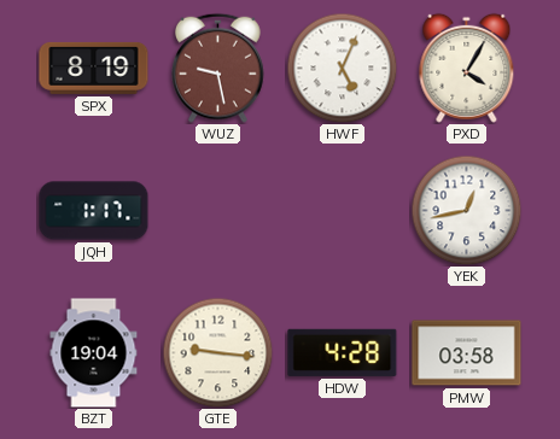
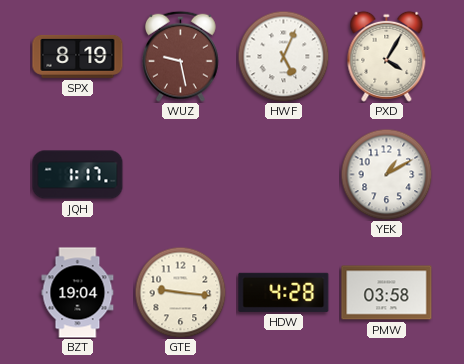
YEK: 12:43 -> 1:10 (386, 174)
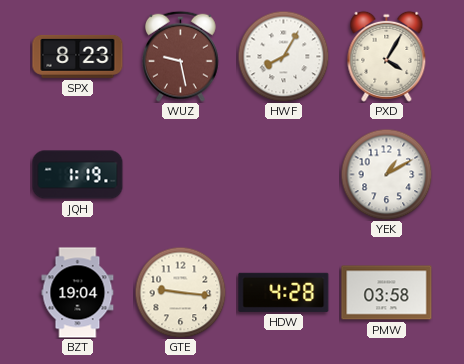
SPX: 8:19 -> 8:23 (78, 56)
HWF: 5:04 -> 8:05 (283, 56)
JQH: 1:17 -> 1:19 (78, 175)
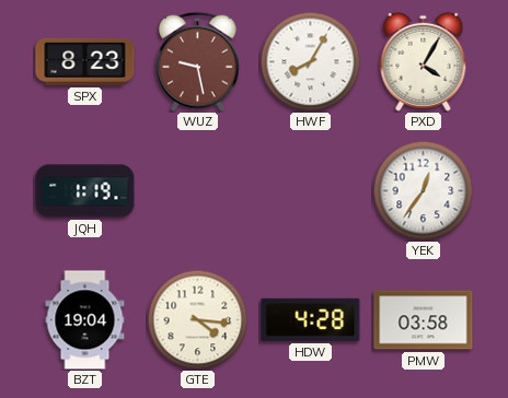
YEK: 1:10 -> 12:36 (423, 190)
GTE: 9:16 -> 4:16 (197, 319)
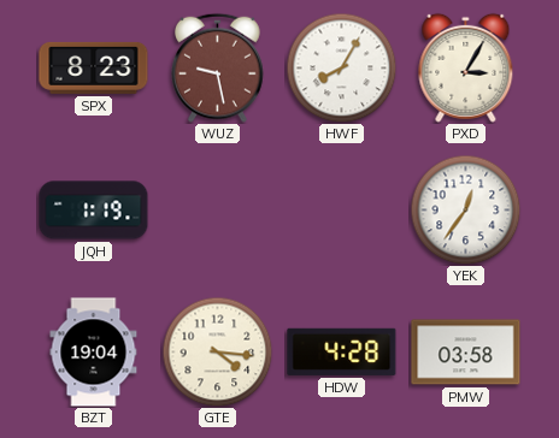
PXD: 4:05 -> 3:05 (466, 67)
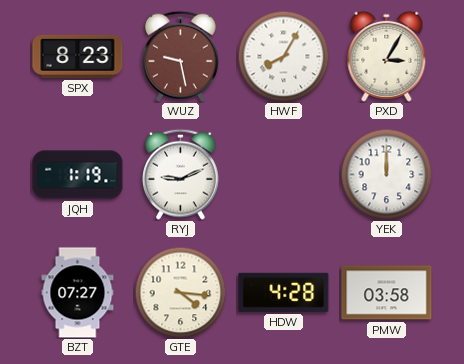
RYJ: none -> 9:11 (181, 174)
YEK: 12:36 -> 12:00 (386, 174)
BZT: 19:04 -> 07:27 (78, 293)
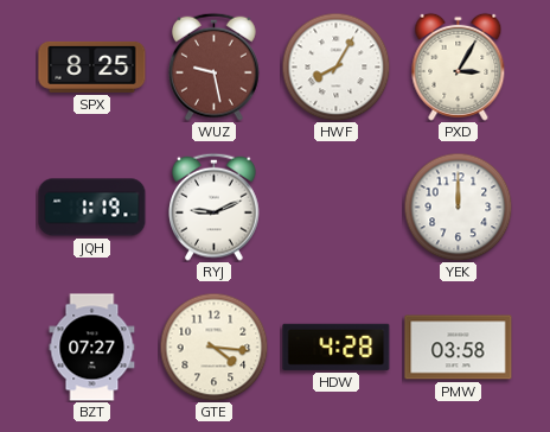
SPX: 8:23 -> 8:25 (92, 66)
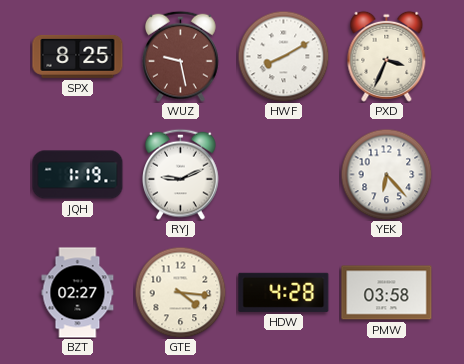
HWF: 8:05 -> 8:10 (283, 56)
PXD: 3:05 -> 3:34 (387, 56)
YEK: 12:00 -> 6:23 (386, 174)
BZT: 07:27 -> 02:27 (78, 293)
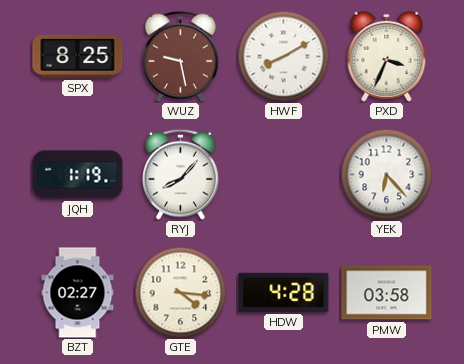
RYJ: 9:11 -> 8:07 (181, 174)
